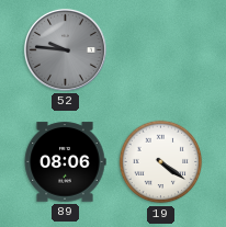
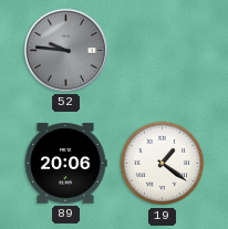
89: 08:06 -> 20:06 (65, 164)
19: 4:21 -> 1:21 (163, 164)
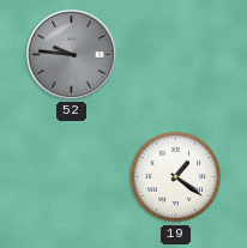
89: 20:06 -> none (65, 164)
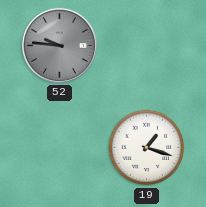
19: 1:21 -> 1:18 (147, 148)
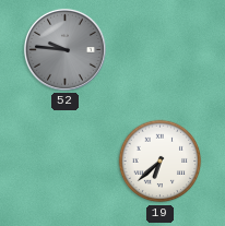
19: 1:18 -> 6:38 (161, 162)
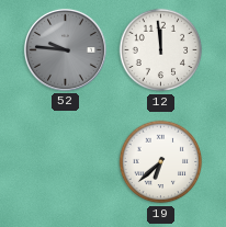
12: none -> 11:59 (161, 50)
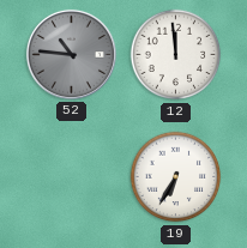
52: 9:46 -> 10:46 (71, 54)
19: 6:38 -> 6:35 (176, 177)
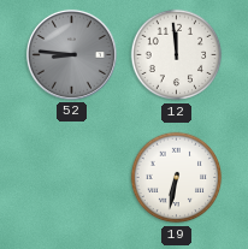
52: 10:46 -> 8:46 (71, 54)
19: 6:35 -> 6:32 (177, 178)
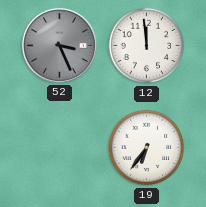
52: 8:46 -> 3:26 (59, 45)
19: 6:32 -> 6:36 (147, 148)
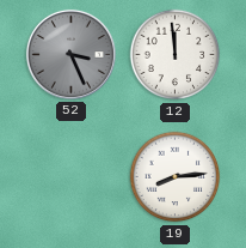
19: 6:36 -> 8:14 (176, 177)
